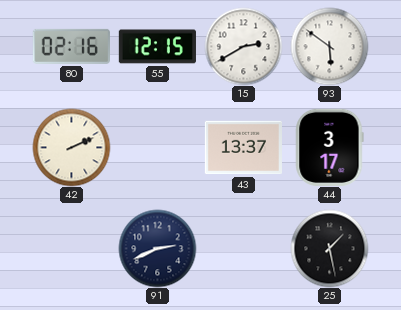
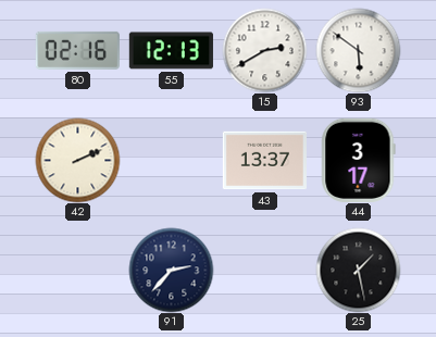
55: 12:15 -> 12:13 (171, 51)
91: 2:41 -> 2:37 (171, 270)
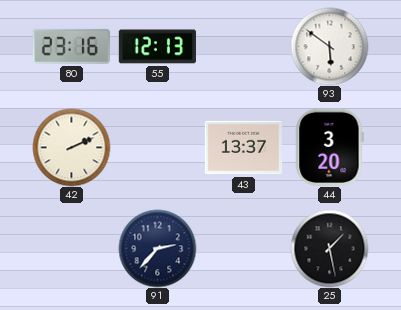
80: 02:16 -> 23:16 (71, 46)
15: 2:40 -> none (264, 50)
44: 3:17 -> 3:20 (330, 147)
